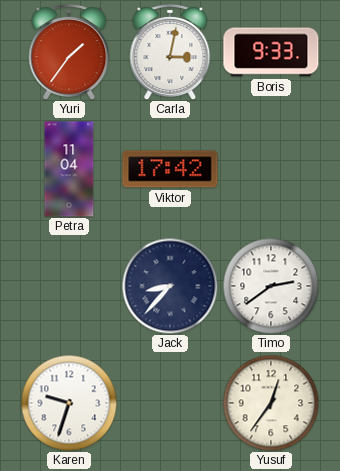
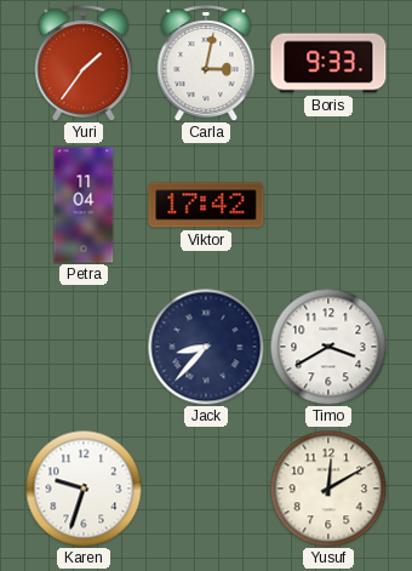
Timo: 2:39 -> 3:40 (328, 347)
Yusuf: 12:36 -> 12:10 (328, 489)
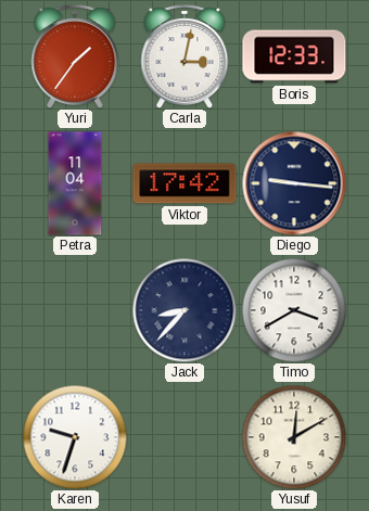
Boris: 9:33 -> 12:33 (294, 56)
Diego: none -> 9:16 (294, 183)
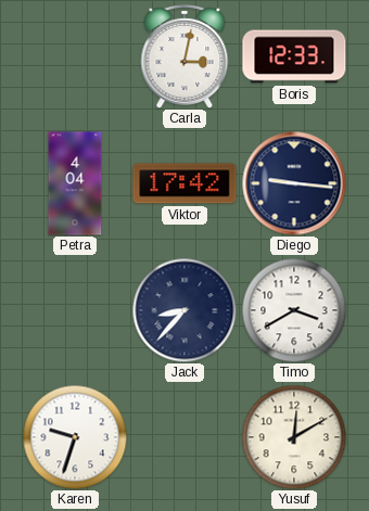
Yuri: 1:36 -> none (75, 58)
Petra: 11:04 -> 4:04 (75, 183)
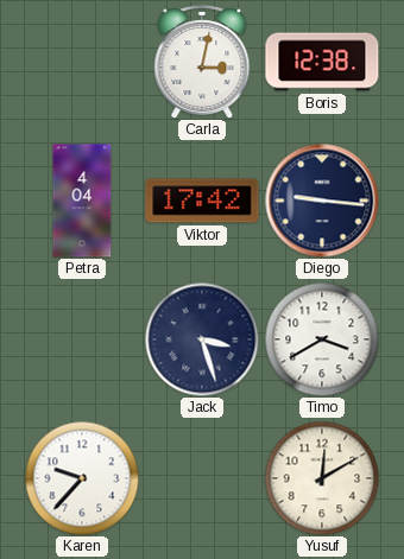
Boris: 12:33 -> 12:38 (322, 62)
Jack: 8:37 -> 3:27 (202, 339)
Karen: 9:33 -> 9:37 (82, 478)
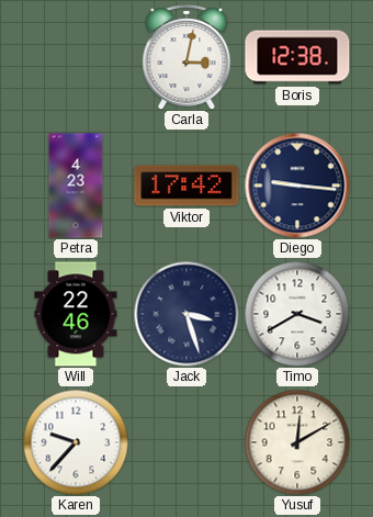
Petra: 4:04 -> 4:23 (76, 186)
Will: none -> 22:46 (76, 314)
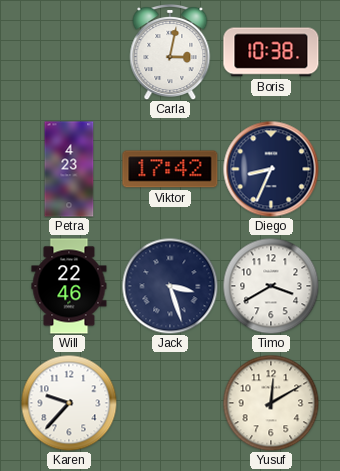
Boris: 12:38 -> 10:38 (271, 52)
Diego: 9:16 -> 8:34 (271, 169)
